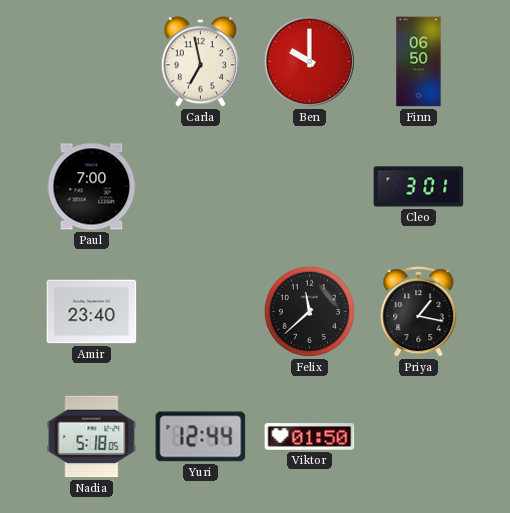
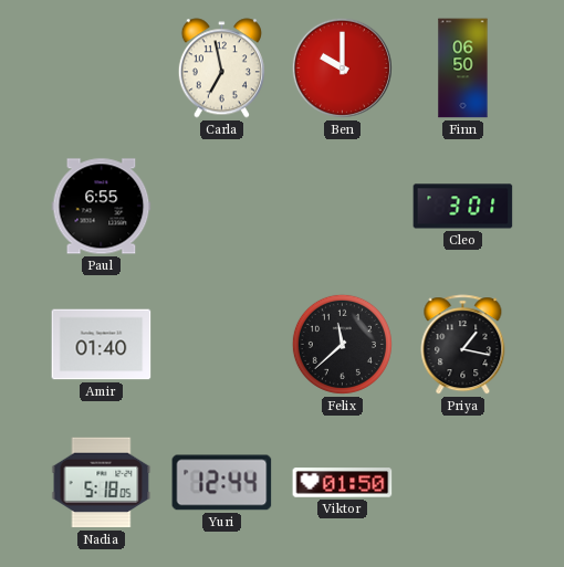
Paul: 7:00 -> 6:55 (102, 207)
Amir: 23:40 -> 01:40 (102, 345)
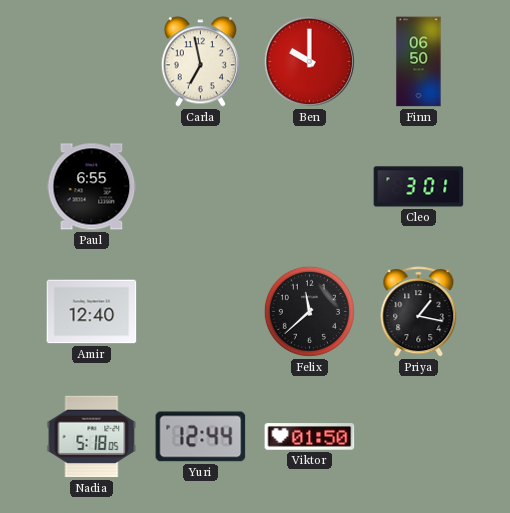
Amir: 01:40 -> 12:40 (92, 312)
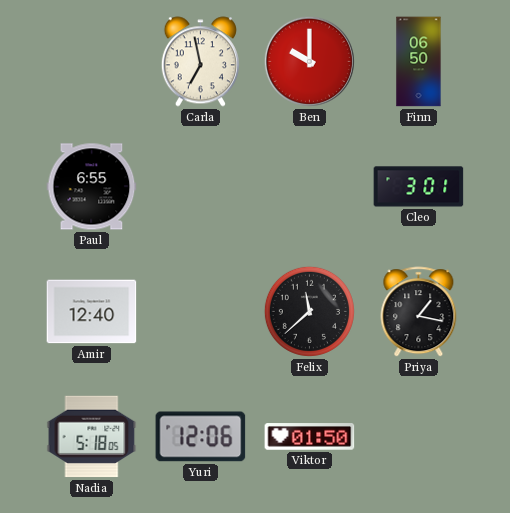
Yuri: 12:44 -> 12:06 (201, 437)
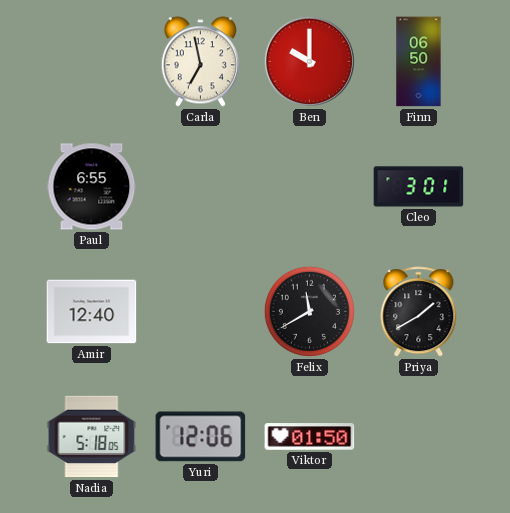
Felix: 11:38 -> 11:40 (309, 311)
Priya: 1:17 -> 1:40 (419, 312)
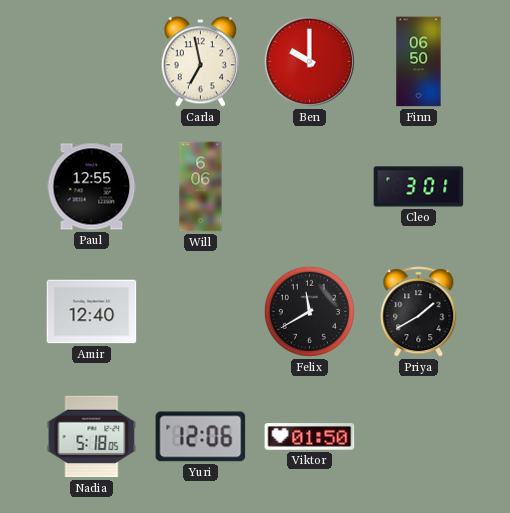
Paul: 6:55 -> 12:55 (92, 187)
Will: none -> 6:06 (201, 187)
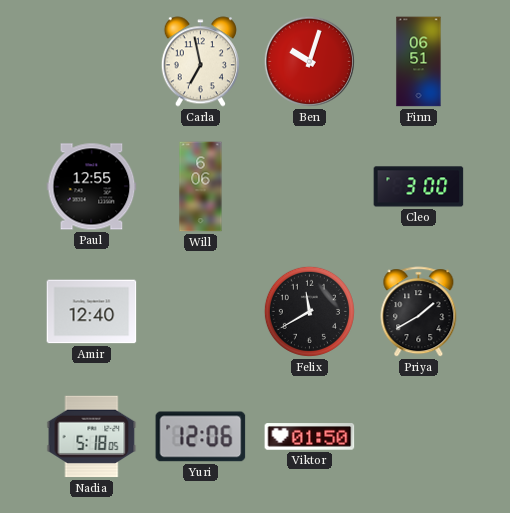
Ben: 10:00 -> 10:03 (309, 61)
Finn: 06:50 -> 06:51 (419, 62)
Cleo: 3:01 -> 3:00 (419, 187)
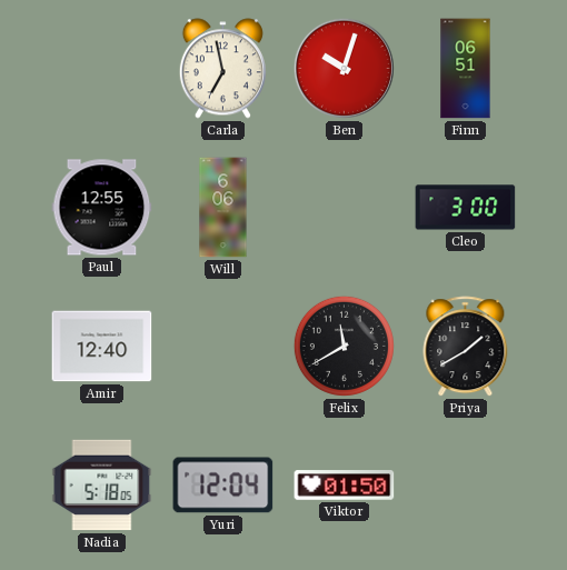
Yuri: 12:06 -> 12:04 (223, 486)
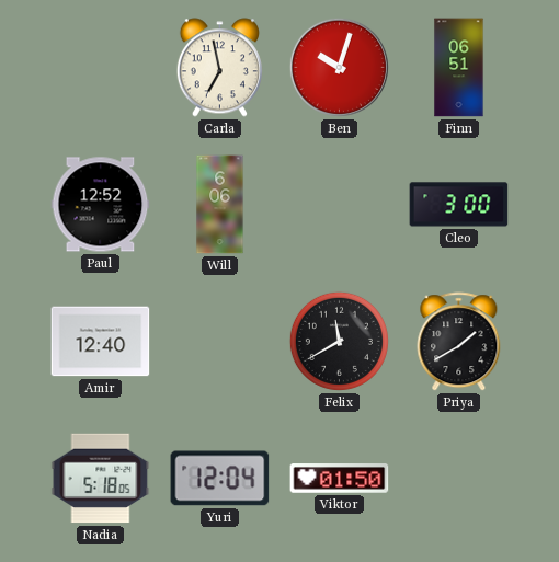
Paul: 12:55 -> 12:52 (101, 205)
